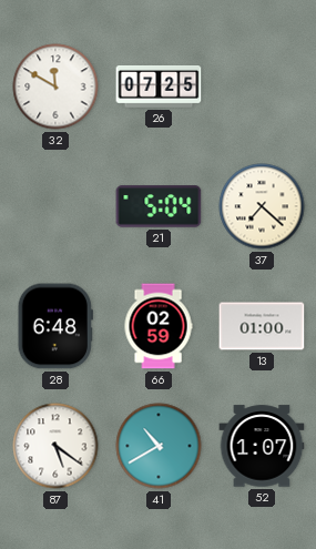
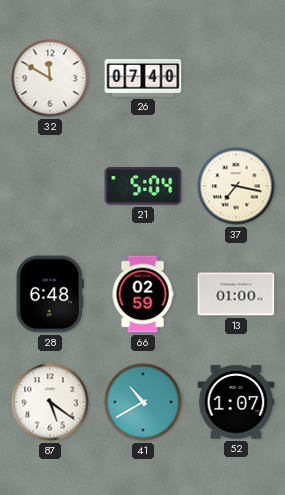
26: 07:25 -> 07:40 (143, 78)
37: 7:22 -> 7:17 (236, 186)
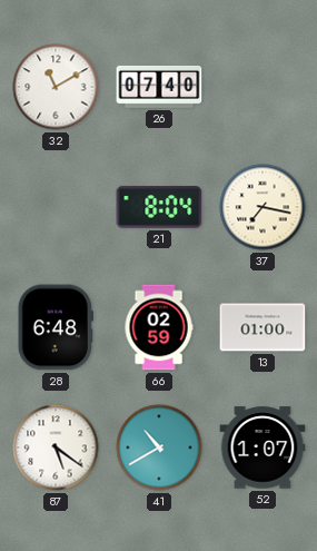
32: 11:50 -> 11:10 (56, 87)
21: 5:04 -> 8:04 (159, 207)
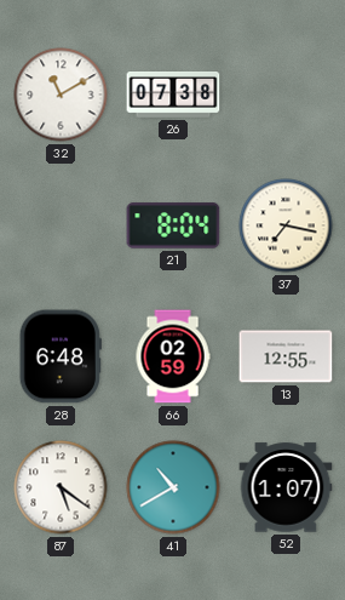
26: 07:40 -> 07:38 (173, 95)
13: 01:00 -> 12:55 (286, 356)
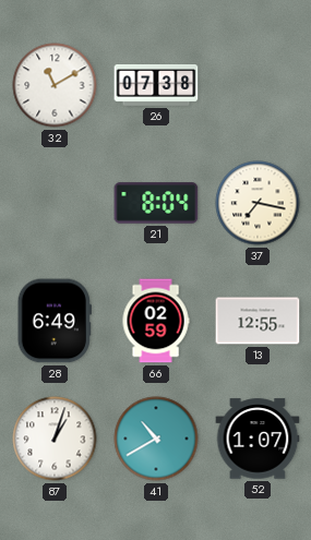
28: 6:48 -> 6:49 (55, 321)
87: 5:21 -> 1:03 (55, 439)
